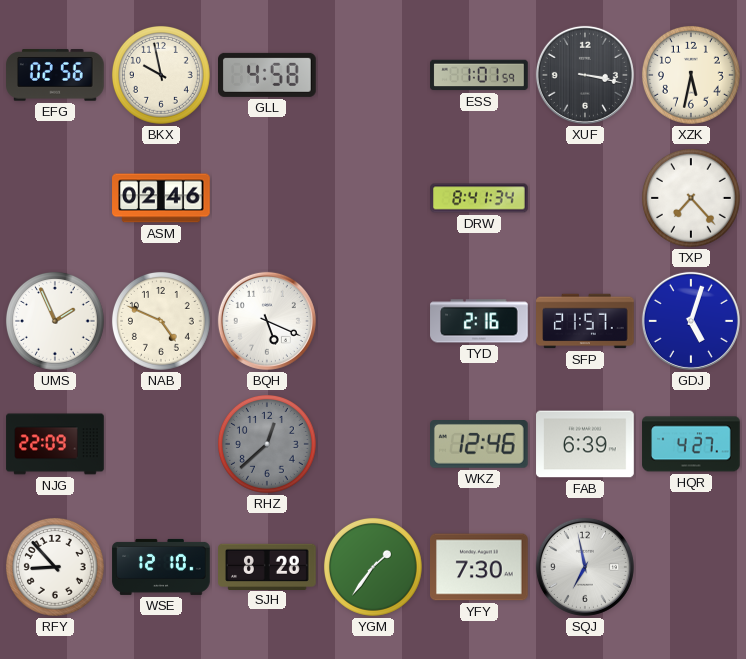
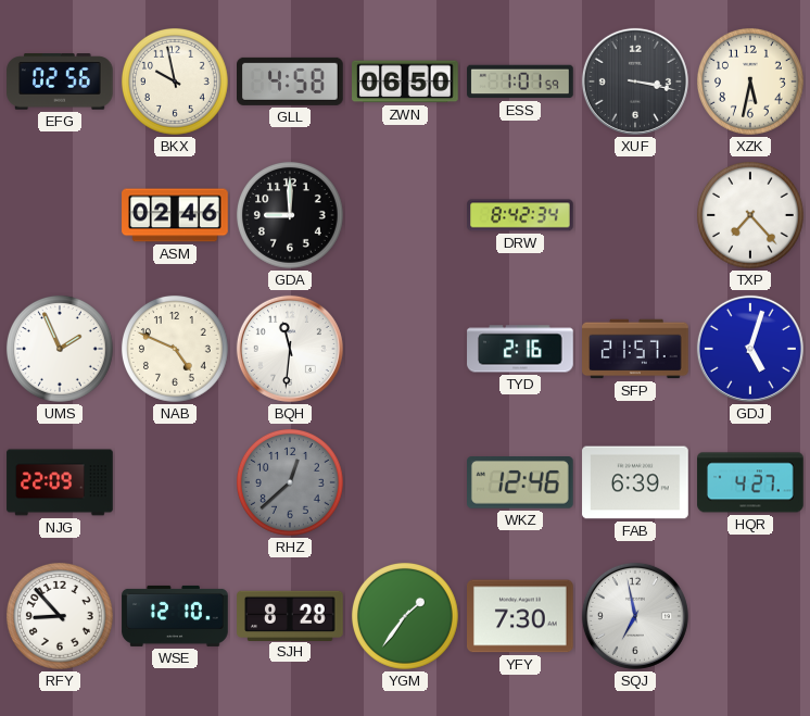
ZWN: none -> 06:50 (405, 81)
GDA: none -> 9:00 (290, 215)
DRW: 8:41 -> 8:42 (520, 215)
BQH: 5:19 -> 11:31 (290, 349)
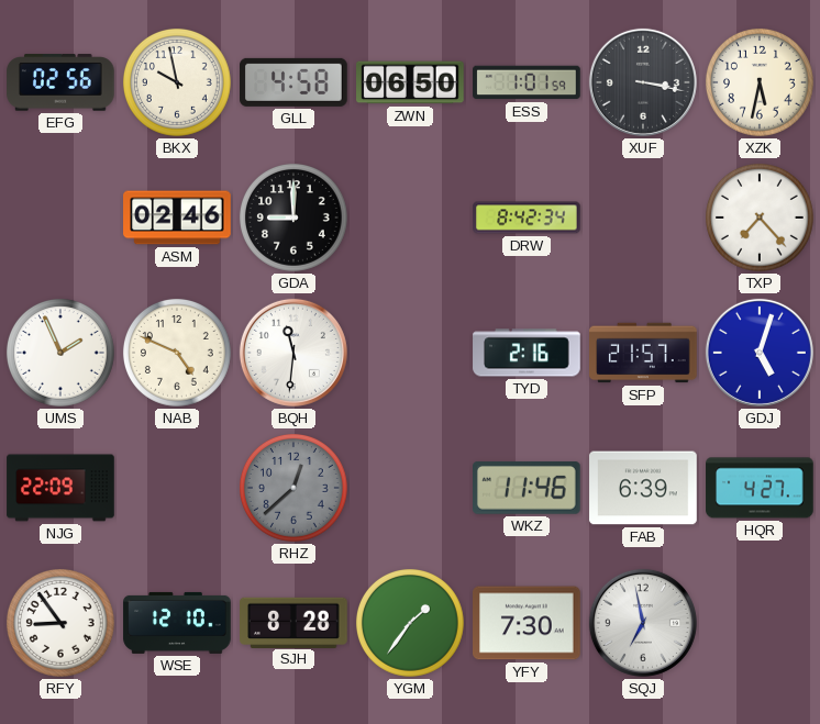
WKZ: 12:46 -> 11:46 (528, 489)
RFY: 8:53 -> 8:54 (60, 623)
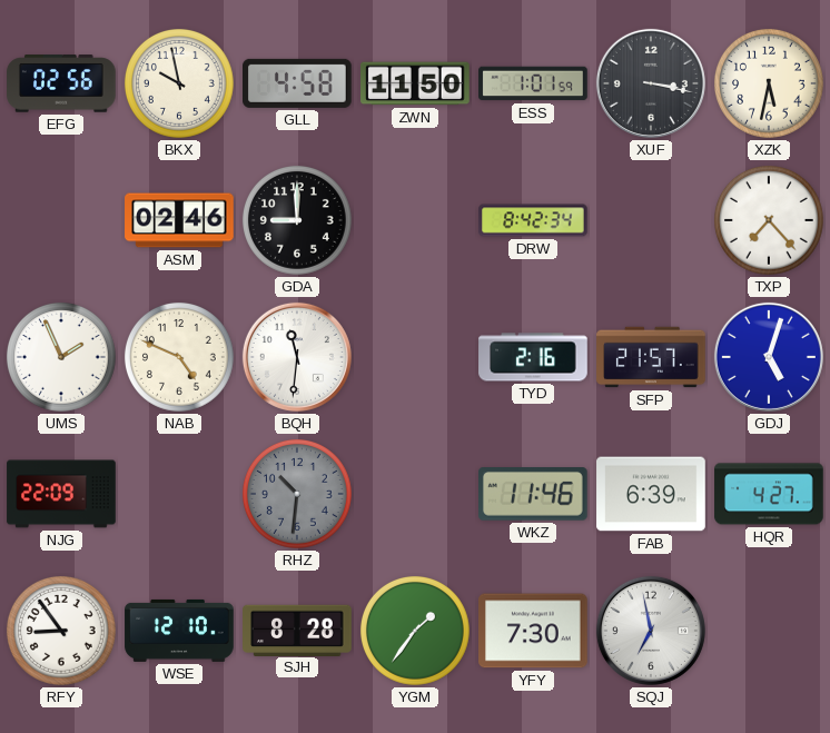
ZWN: 06:50 -> 11:50 (415, 83)
RHZ: 12:38 -> 10:31 (297, 494)
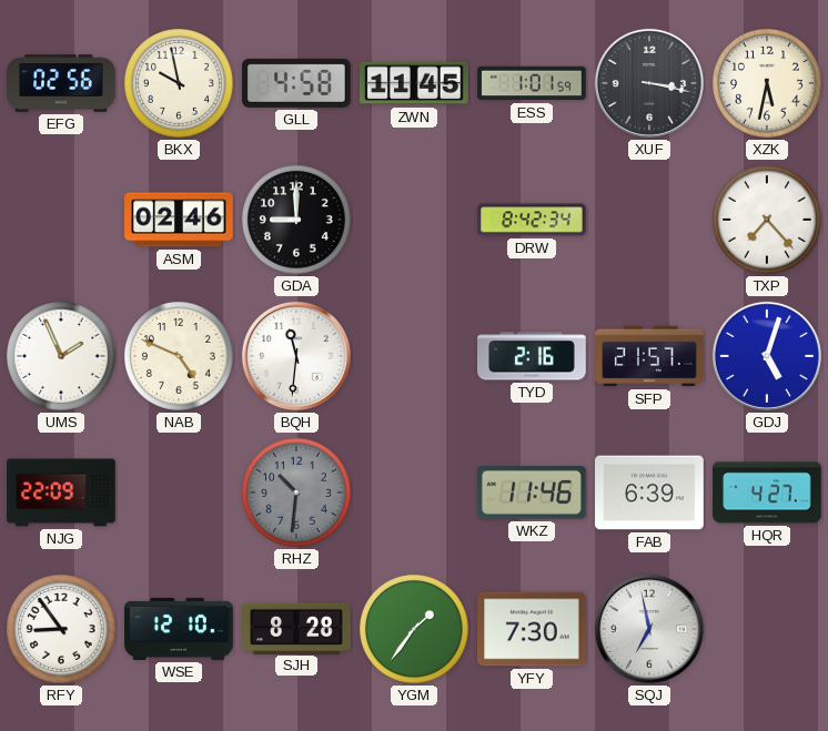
ZWN: 11:50 -> 11:45 (414, 83)
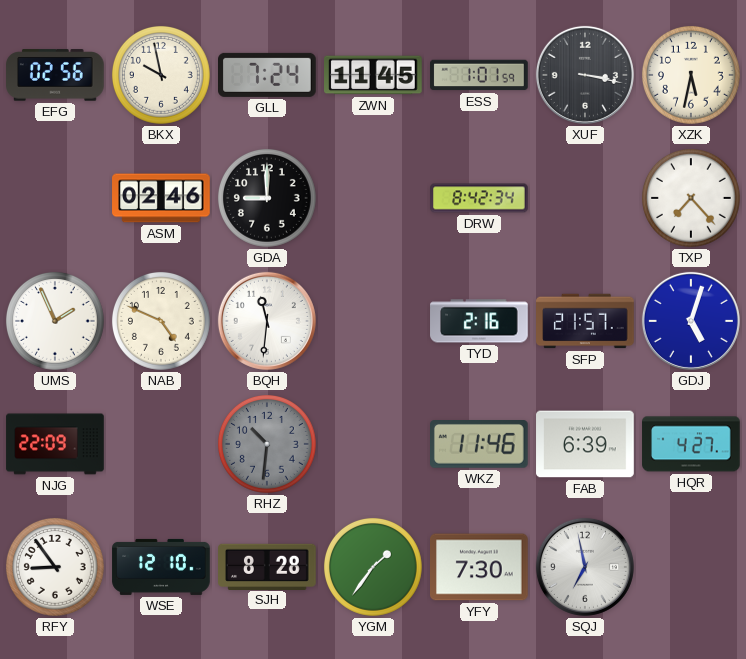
GLL: 4:58 -> 7:24 (267, 75)
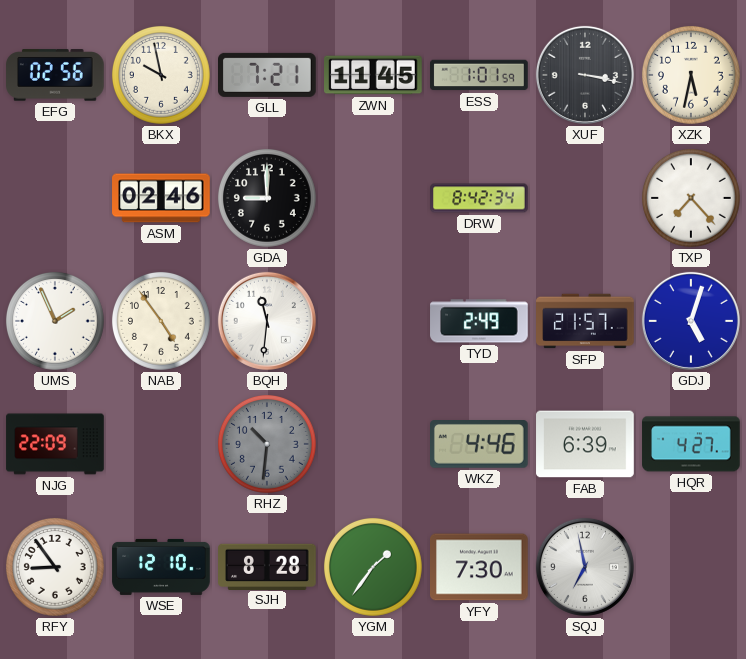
GLL: 7:24 -> 7:21 (267, 75)
NAB: 4:49 -> 4:54 (161, 321)
TYD: 2:16 -> 2:49 (479, 321)
WKZ: 11:46 -> 4:46 (480, 445)
